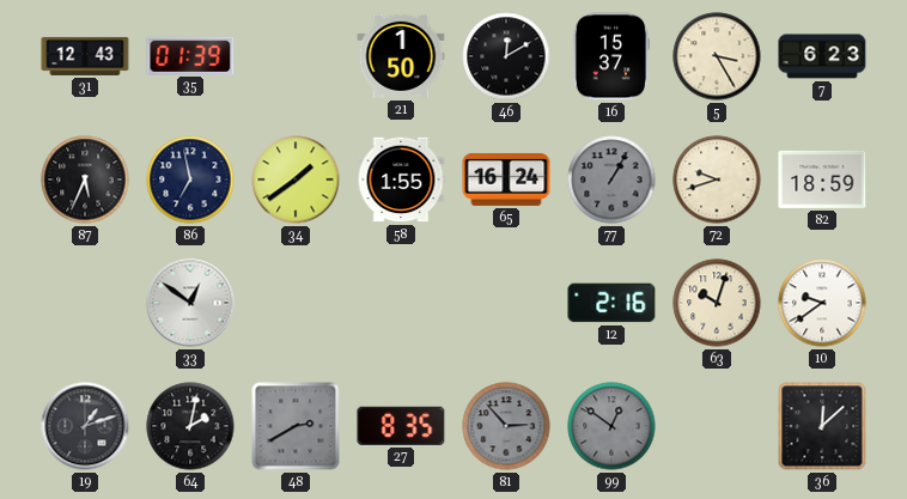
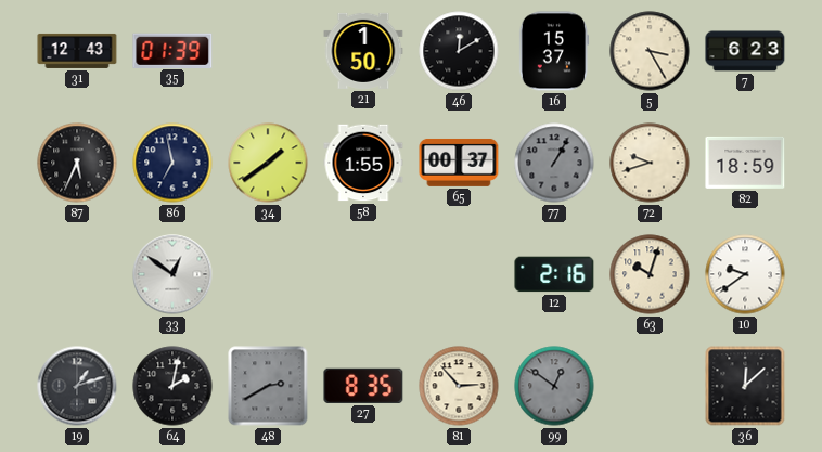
65: 16:24 -> 00:37 (459, 163)
81 dial: grey -> cream (459, 386)
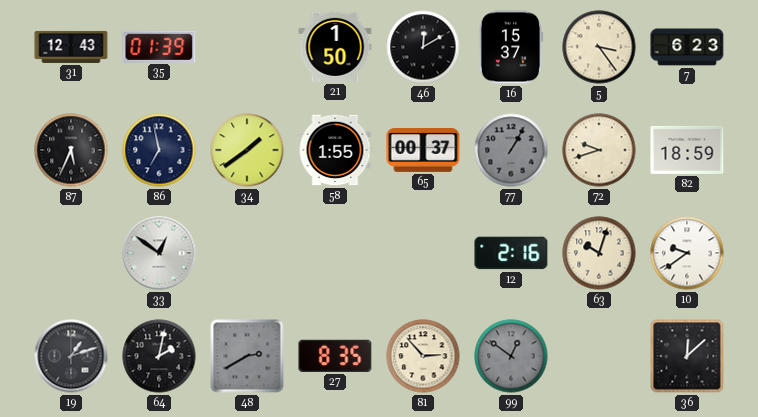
5: 3:25 -> 3:24 (599, 47)
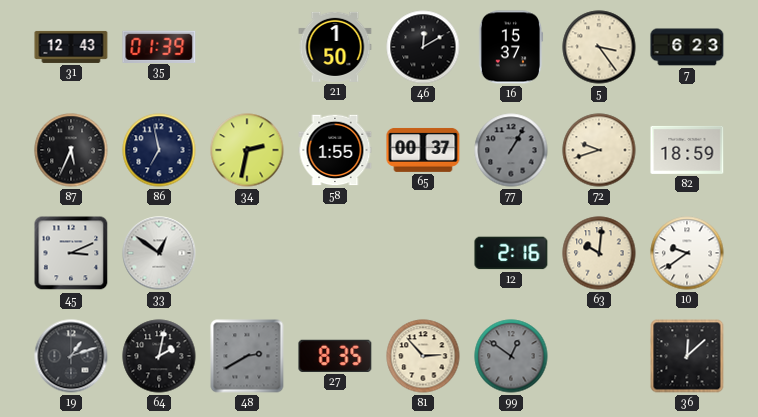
34: 1:39 -> 2:32 (247, 150)
45: none -> 3:11 (71, 253)
63: 10:03 -> 10:01 (599, 253)
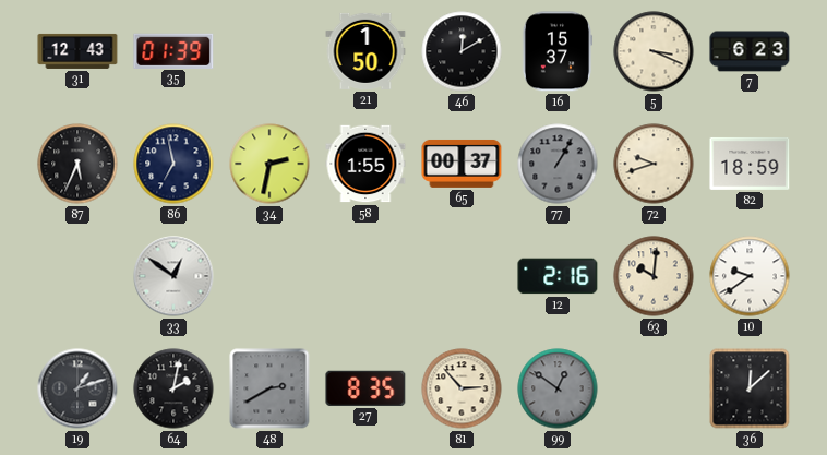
5: 3:24 -> 3:19 (654, 51)
45: 3:11 -> none (71, 253)
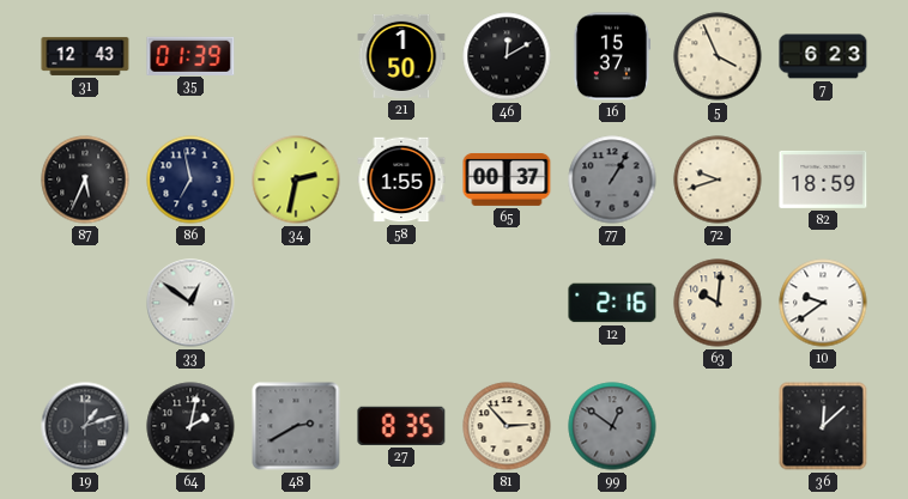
5: 3:19 -> 3:56 (718, 56)
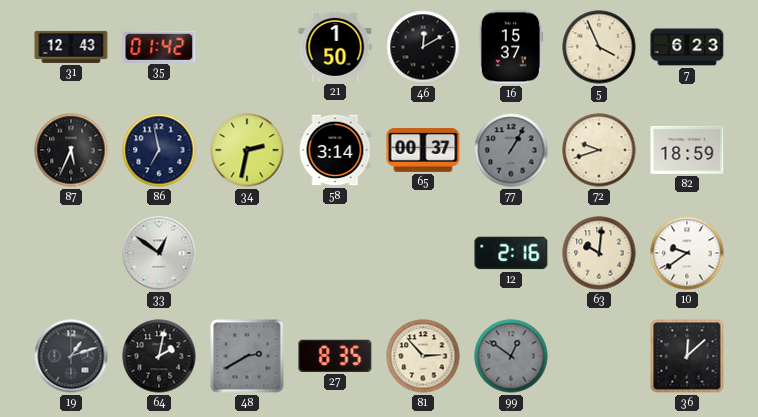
35: 01:39 -> 01:42 (159, 46)
58: 1:55 -> 3:14 (335, 150)
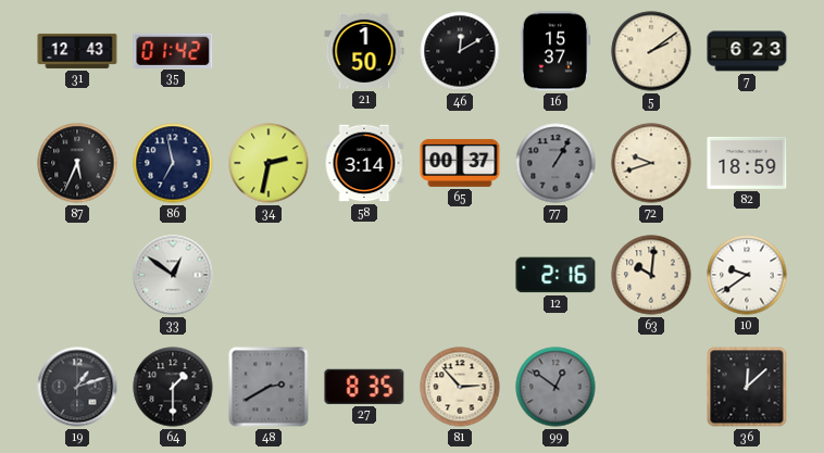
5: 3:56 -> 2:09 (651, 51)
64: 2:02 -> 1:30 (173, 387)
